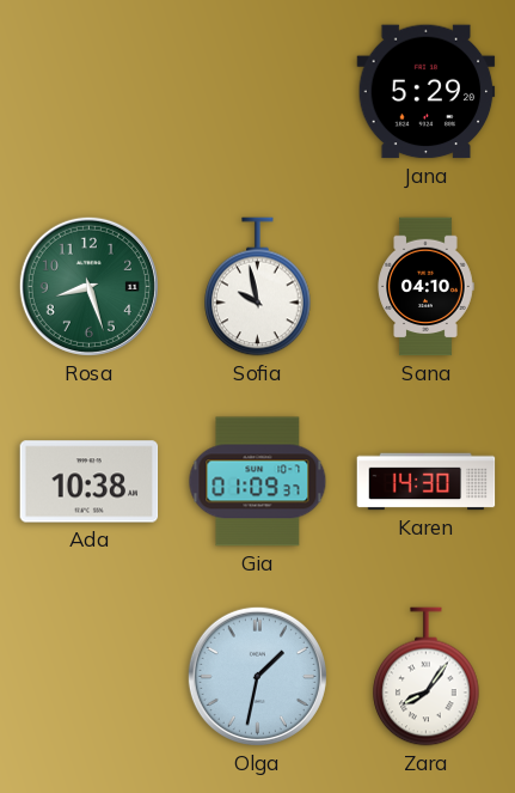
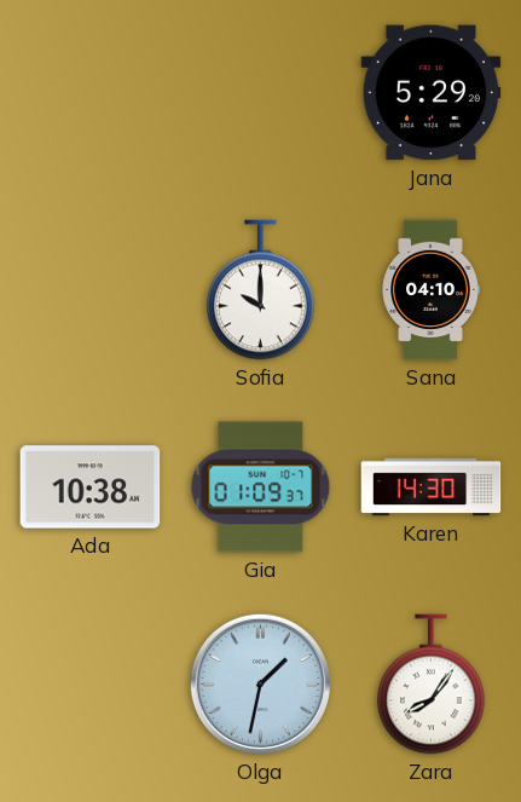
Rosa: 8:27 -> none (88, 286)
Sofia: 9:58 -> 10:00 (261, 290)
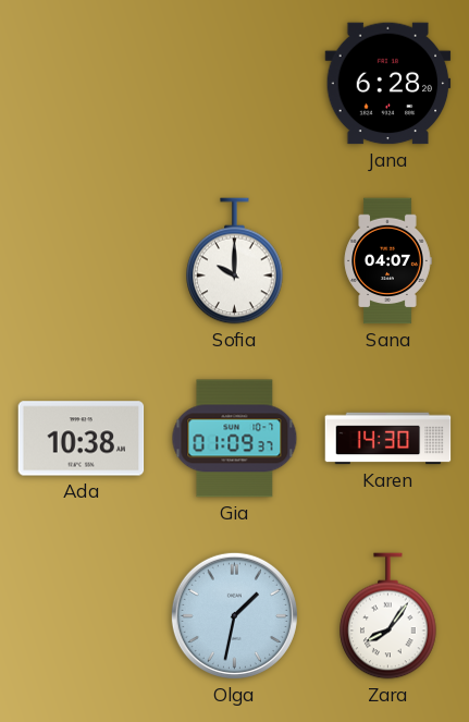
Jana: 5:29 -> 6:28 (388, 84)
Sana: 04:10 -> 04:07 (387, 261)
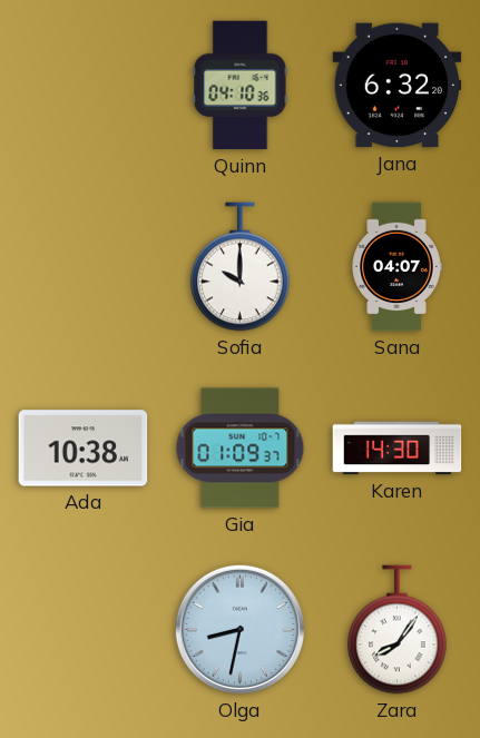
Quinn: none -> 04:10 (241, 86)
Jana: 6:28 -> 6:32 (398, 86)
Olga: 1:32 -> 8:32 (239, 629)
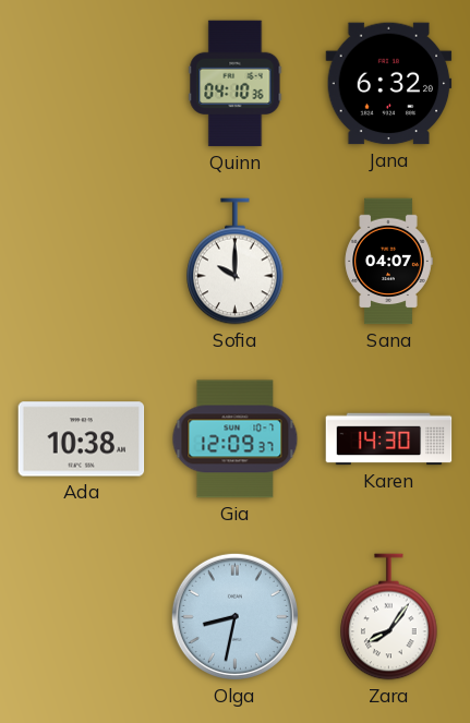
Gia: 01:09 -> 12:09 (236, 439)
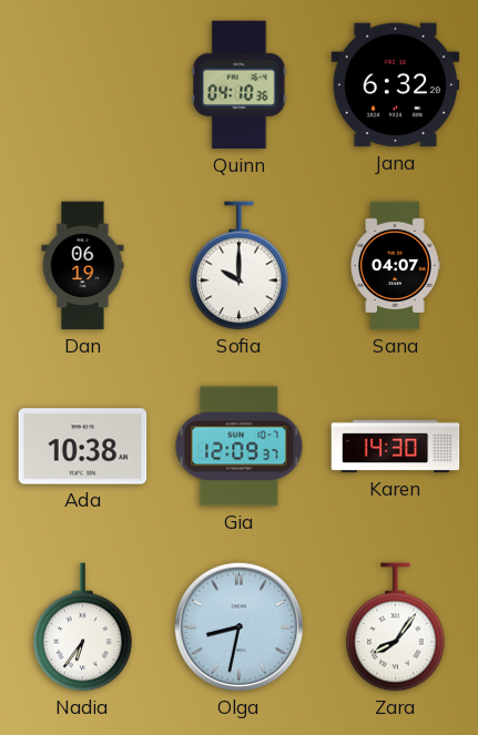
Dan: none -> 06:19 (83, 266)
Nadia: none -> 6:36 (83, 627)
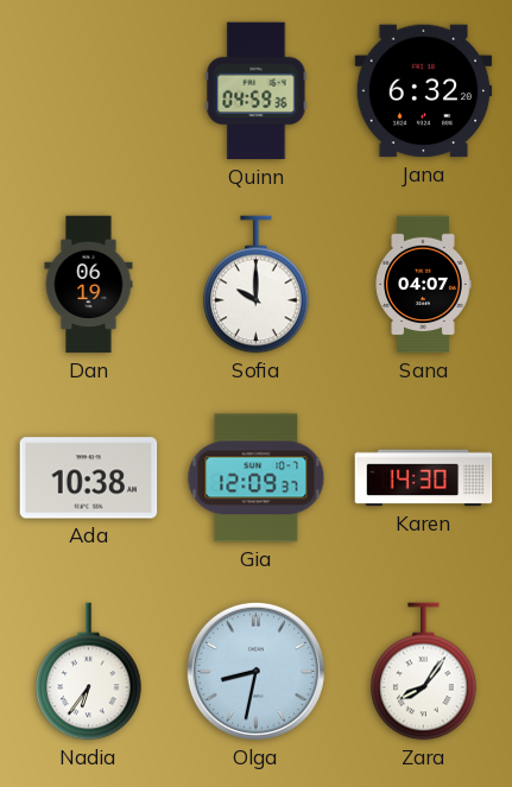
Quinn: 04:10 -> 04:59 (257, 91)
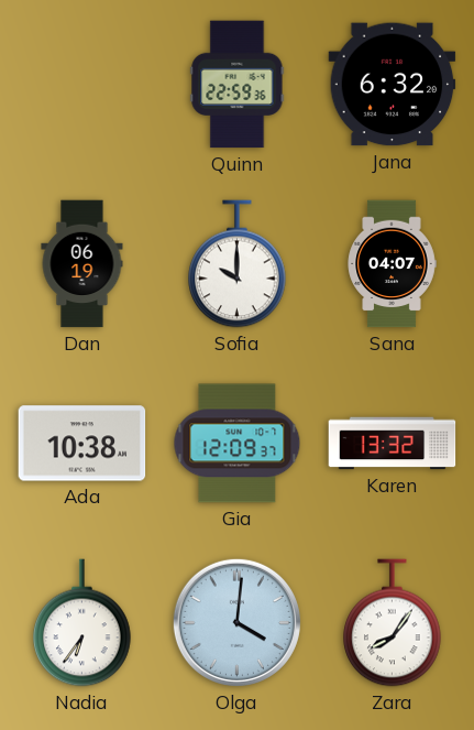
Quinn: 04:59 -> 22:59 (238, 85)
Karen: 14:30 -> 13:32 (393, 444)
Olga: 8:32 -> 4:01 (236, 622)
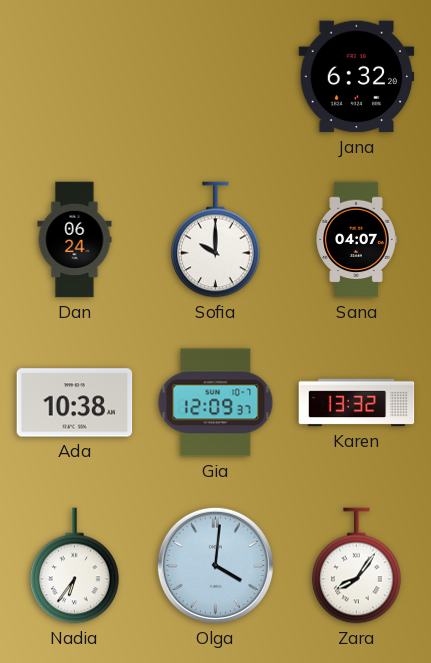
Quinn: 22:59 -> none (238, 85)
Dan: 06:19 -> 06:24 (75, 240)
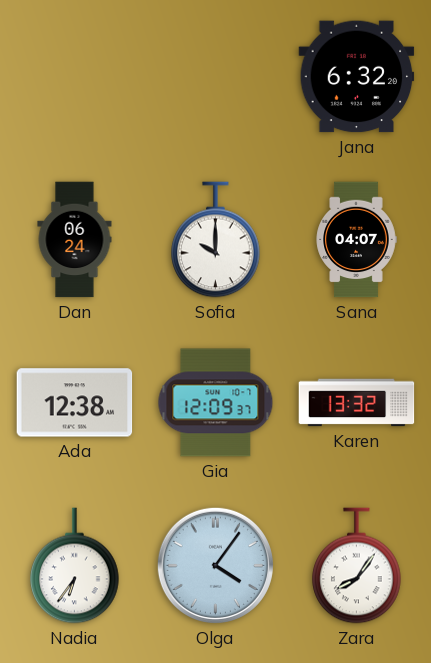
Ada: 10:38 -> 12:38 (75, 403)
Olga: 4:01 -> 4:06 (215, 565)
